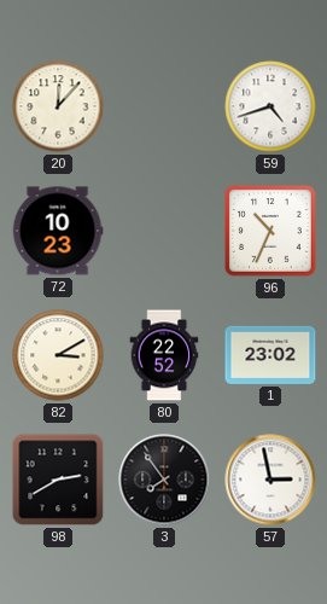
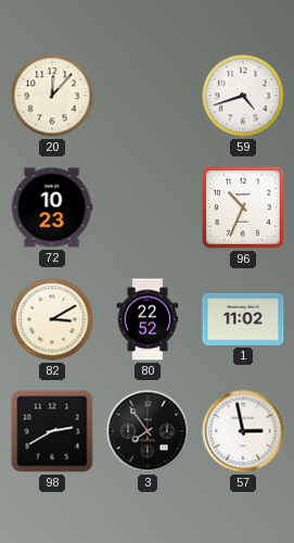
1: 23:02 -> 11:02 (243, 319)
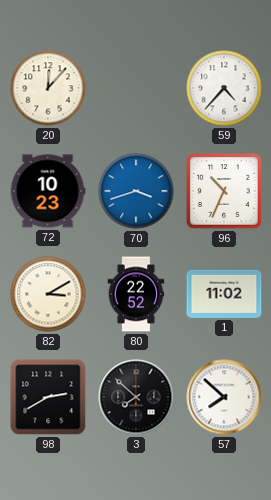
59: 4:42 -> 4:37 (224, 88)
70: none -> 3:42 (136, 191)
3: 7:54 -> 7:52 (136, 397)
57: 2:58 -> 7:52 (224, 397)
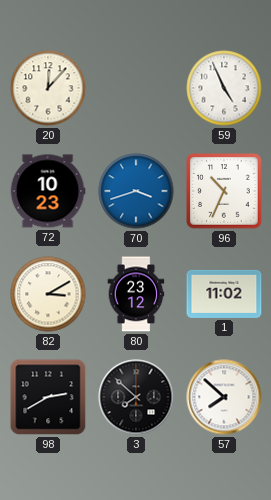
59: 4:37 -> 4:56 (224, 88)
80: 22:52 -> 23:12 (136, 294)
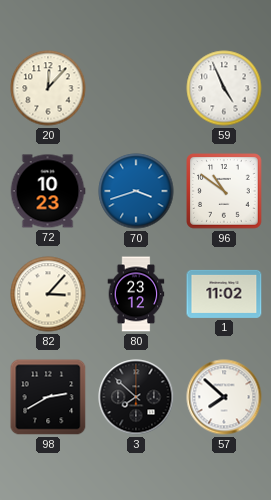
96: 10:34 -> 10:51 (224, 191)
82: 3:10 -> 3:07 (48, 294)
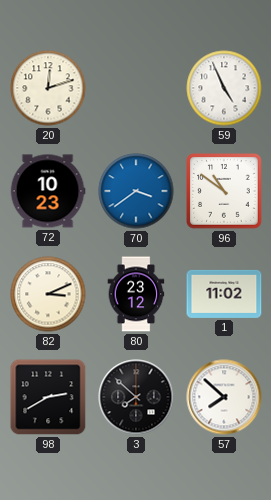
20: 12:07 -> 12:12 (48, 88)
70: 3:42 -> 3:39 (136, 191)
82: 3:07 -> 3:11 (48, 294)
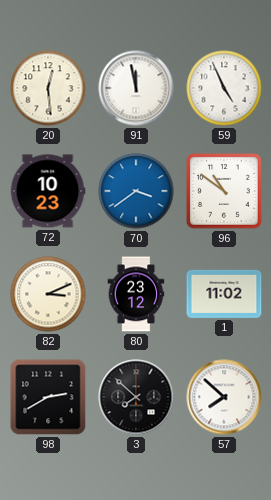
20: 12:12 -> 12:29 (48, 88)
91: none -> 11:58 (136, 88)
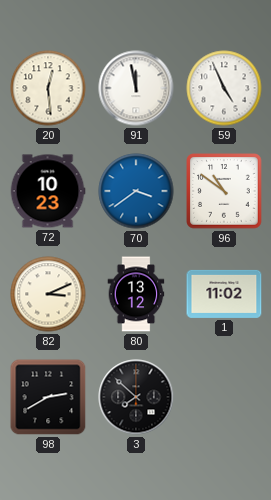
80: 23:12 -> 13:12 (136, 294)
57: 7:52 -> none (224, 397)
